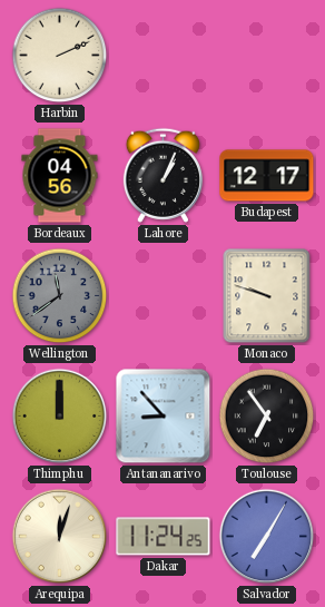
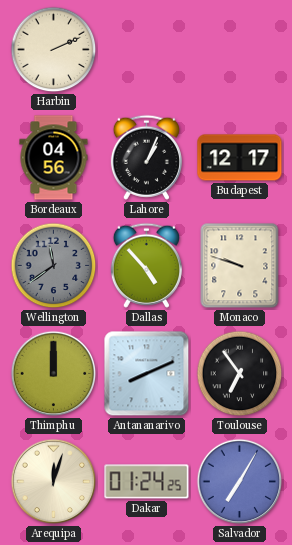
Dallas: none -> 4:53 (146, 265)
Antananarivo: 8:53 -> 8:11 (147, 374)
Dakar: 11:24 -> 01:24 (147, 482)
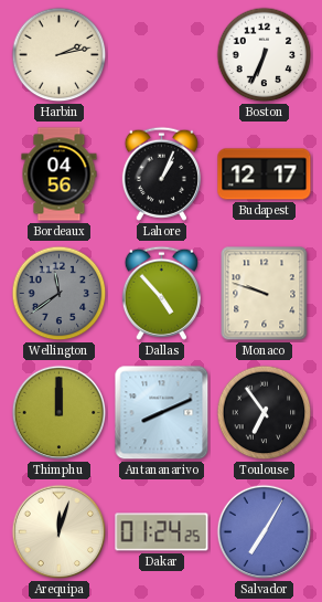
Harbin: 2:11 -> 2:13 (60, 55)
Boston: none -> 6:34 (265, 55)
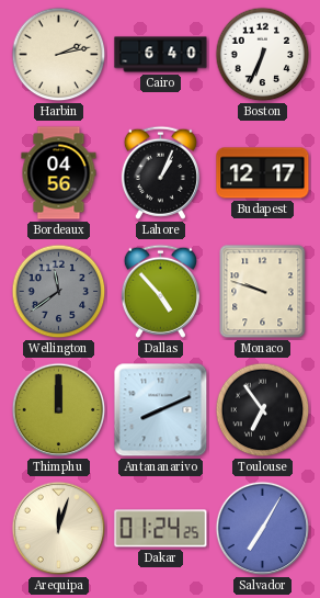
Cairo: none -> 6:40 (161, 55)
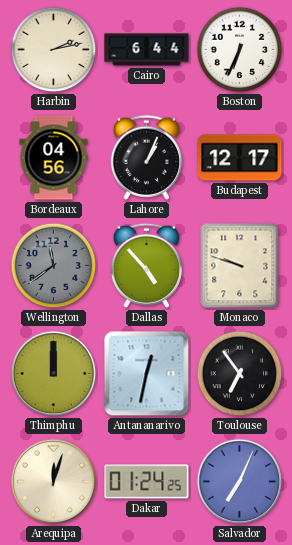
Cairo: 6:40 -> 6:44 (147, 50)
Antananarivo: 8:11 -> 12:32 (147, 374)
Salvador: 7:05 -> 7:04 (240, 482)
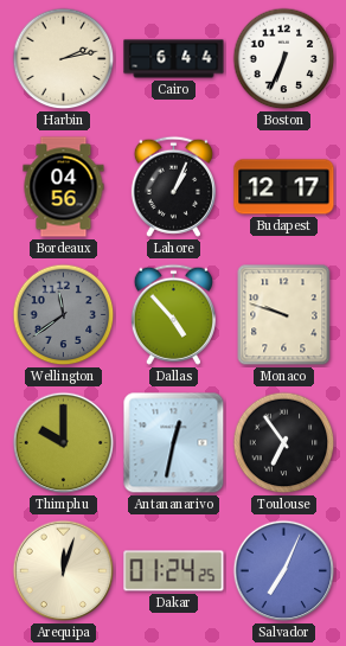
Thimphu: 12:00 -> 10:00 (64, 443)
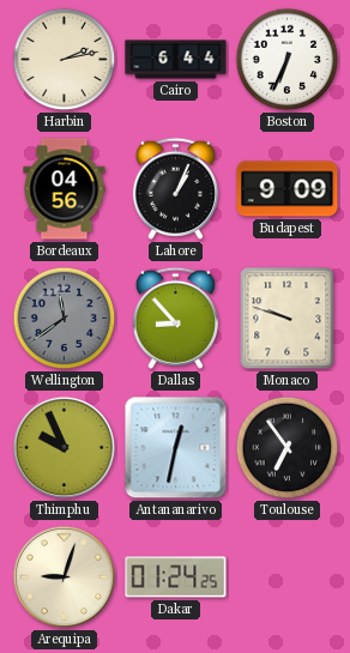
Budapest: 12:17 -> 9:09 (288, 189)
Dallas: 4:53 -> 8:53 (175, 318)
Thimphu: 10:00 -> 9:56 (65, 448)
Arequipa: 12:03 -> 9:03 (65, 578)
Salvador: 7:04 -> none (284, 571)
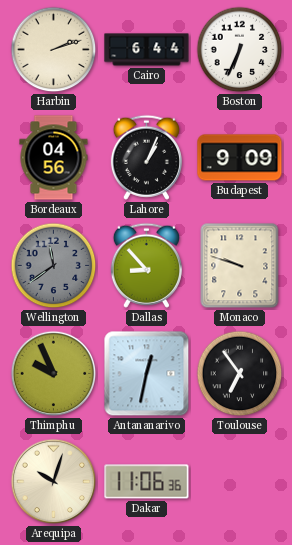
Harbin: 2:13 -> 2:12 (54, 50)
Arequipa: 9:03 -> 10:03 (54, 482)
Dakar: 01:24 -> 11:06 (147, 482)
